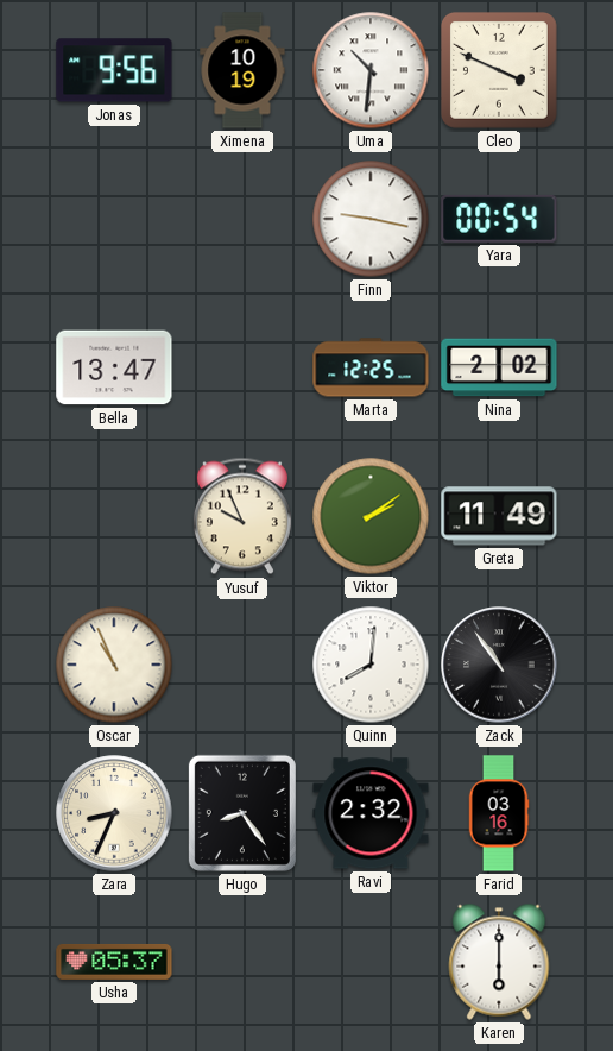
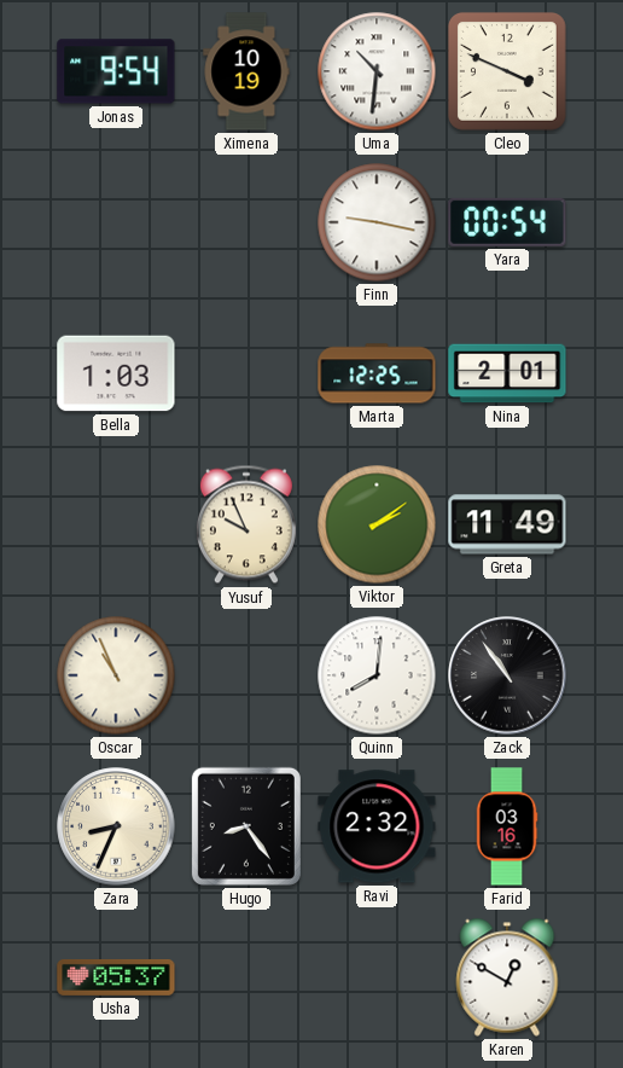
Jonas: 9:56 -> 9:54 (116, 71)
Bella: 13:47 -> 1:03 (116, 373)
Nina: 2:02 -> 2:01 (507, 373)
Karen: 6:00 -> 12:50 (507, 977)
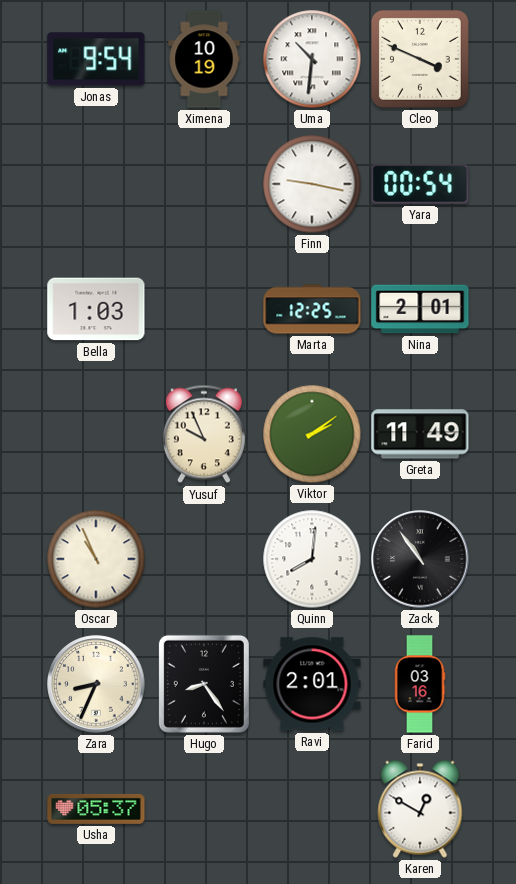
Ravi: 2:32 -> 2:01 (312, 684)
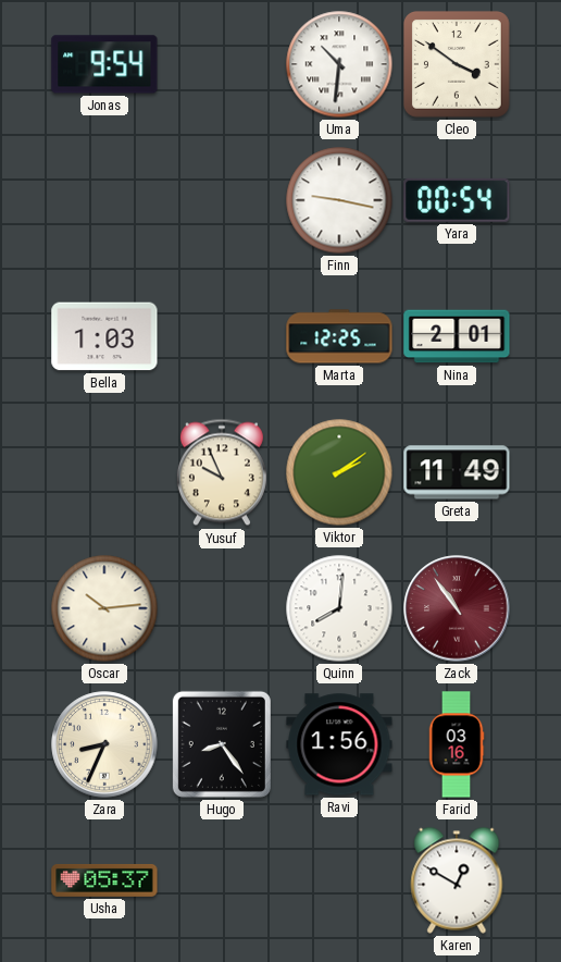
Ximena: 10:19 -> none (204, 59)
Cleo: 3:49 -> 3:51 (457, 64)
Oscar: 10:56 -> 10:14 (104, 608)
Zack dial: black -> burgundy (457, 608)
Ravi: 2:01 -> 1:56 (339, 744)
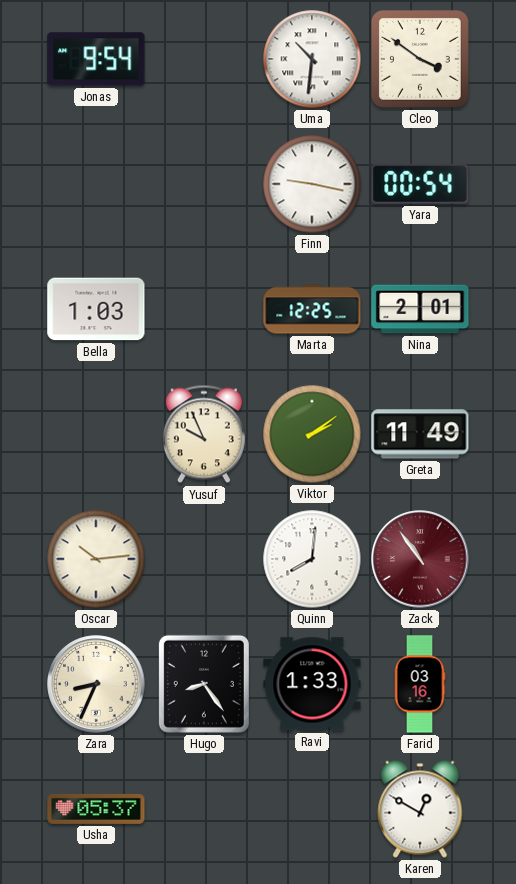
Ravi: 1:56 -> 1:33 (312, 684)
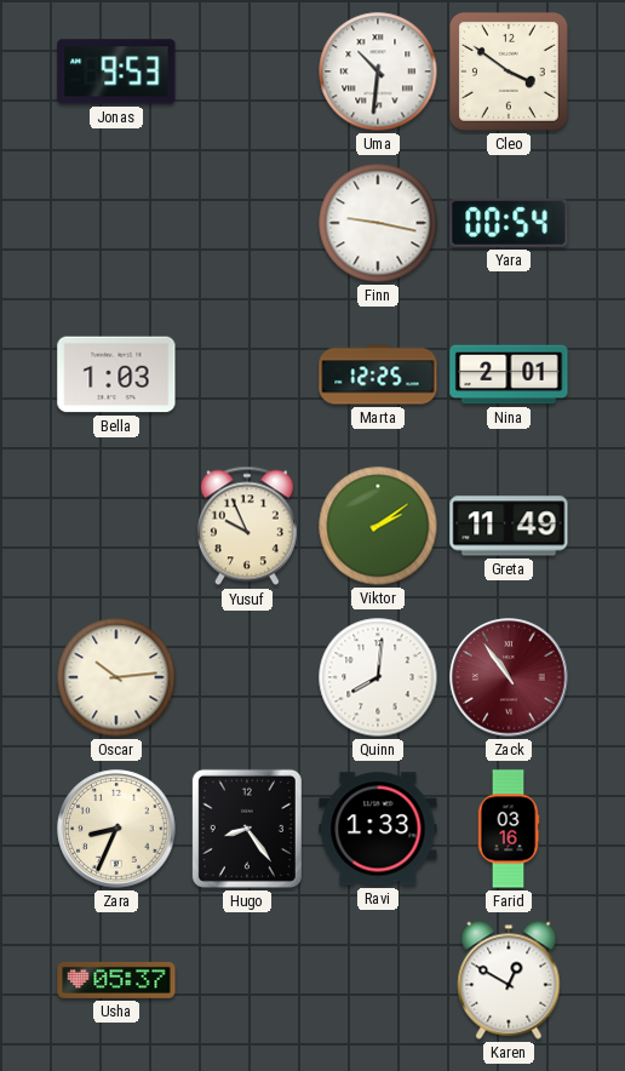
Jonas: 9:54 -> 9:53 (116, 71)
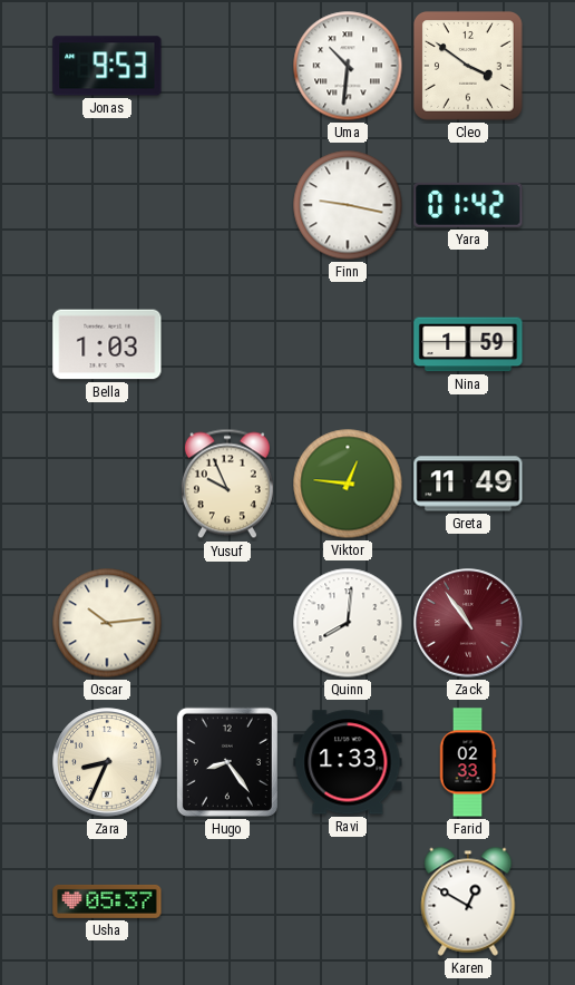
Yara: 00:54 -> 01:42 (468, 205)
Marta: 12:25 -> none (378, 374)
Nina: 2:01 -> 1:59 (468, 344)
Viktor: 2:09 -> 12:46 (348, 484)
Farid: 03:16 -> 02:33 (468, 762)
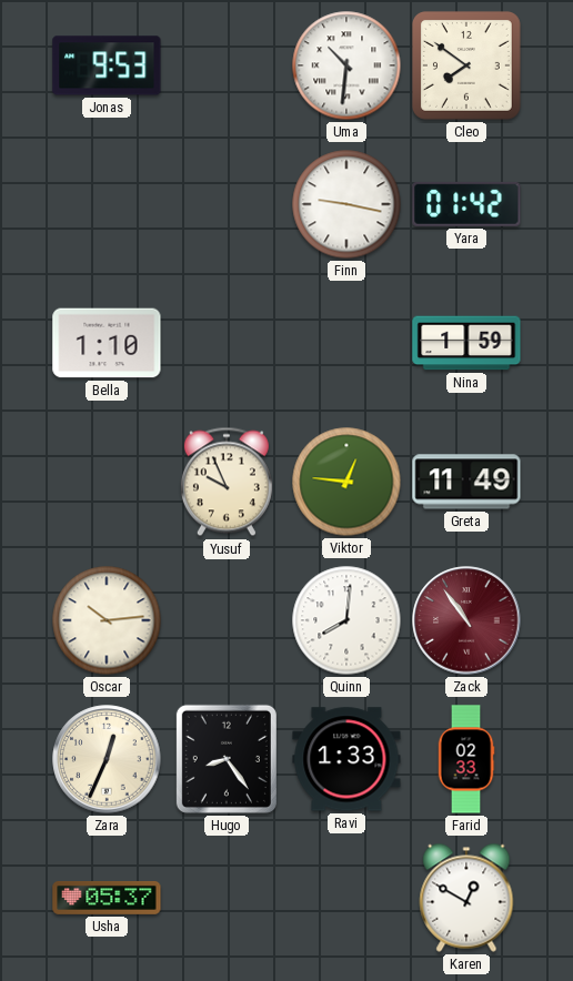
Cleo: 3:51 -> 7:51 (466, 65)
Bella: 1:03 -> 1:10 (107, 343)
Zara: 8:34 -> 12:34 (107, 759)
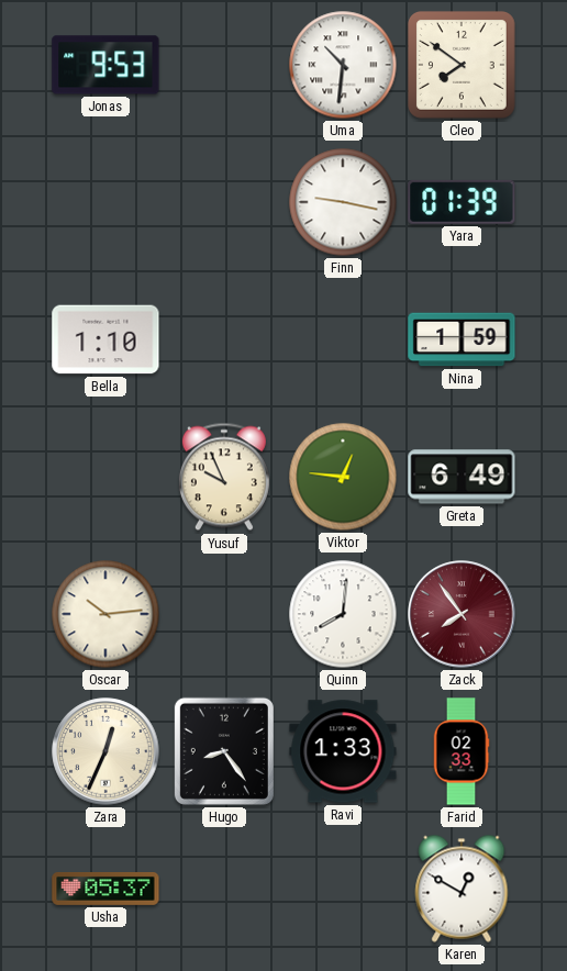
Yara: 01:42 -> 01:39 (462, 202)
Greta: 11:49 -> 6:49 (462, 477)
Zack: 10:54 -> 7:54 (462, 614)
